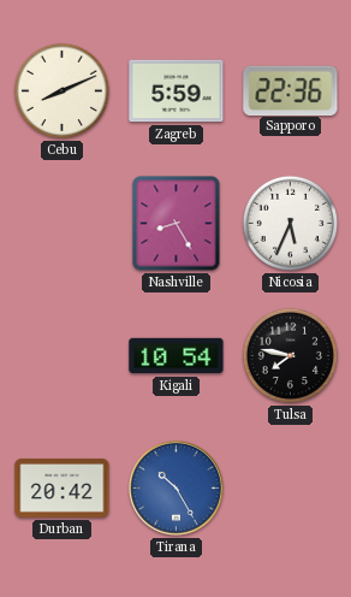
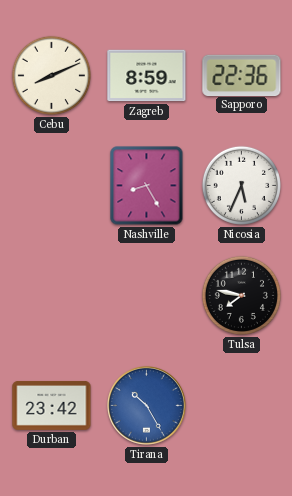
Zagreb: 5:59 -> 8:59 (147, 76)
Kigali: 10:54 -> none (177, 356)
Durban: 20:42 -> 23:42 (52, 406)
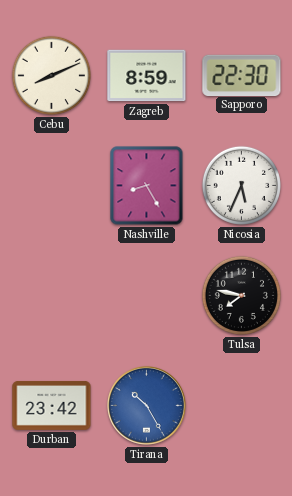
Sapporo: 22:36 -> 22:30 (242, 75)
